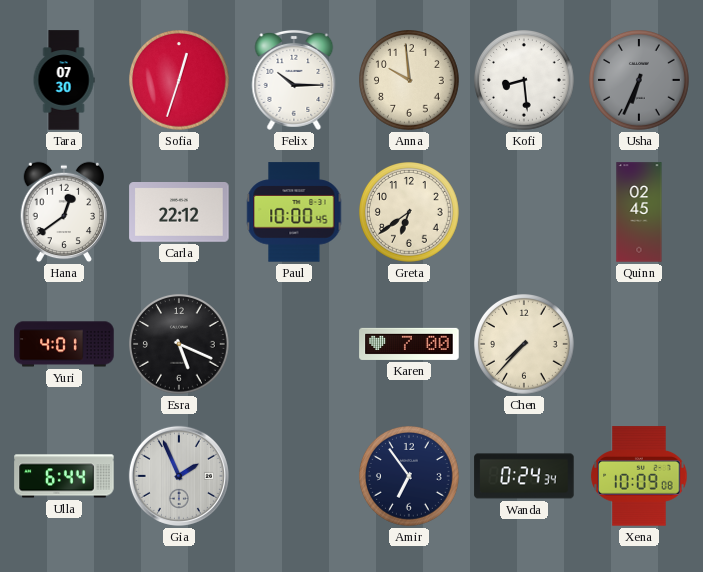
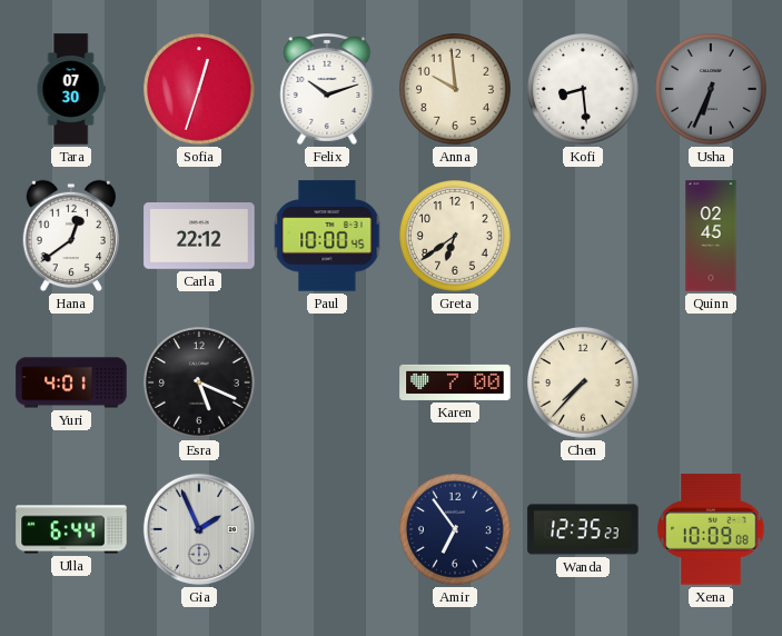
Felix: 10:15 -> 10:12 (327, 89)
Wanda: 0:24 -> 12:35 (583, 529)
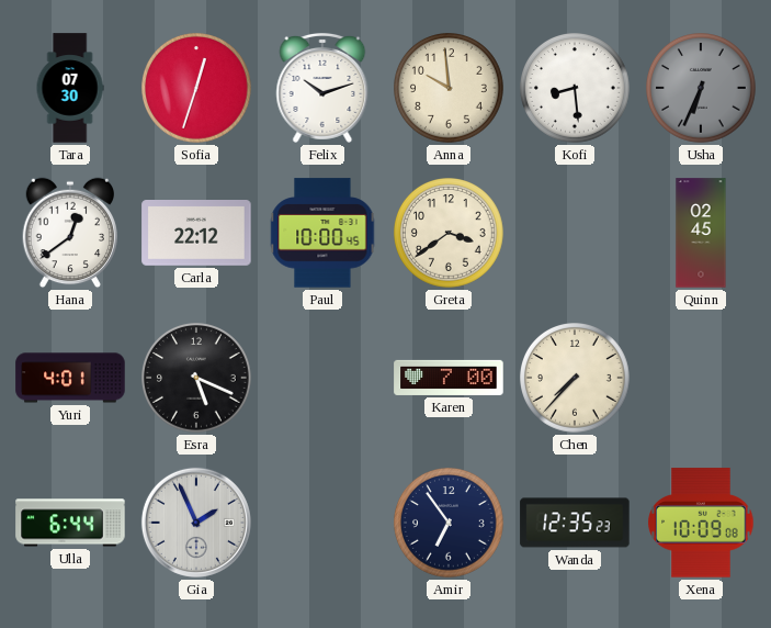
Greta: 6:39 -> 3:39 (450, 234)
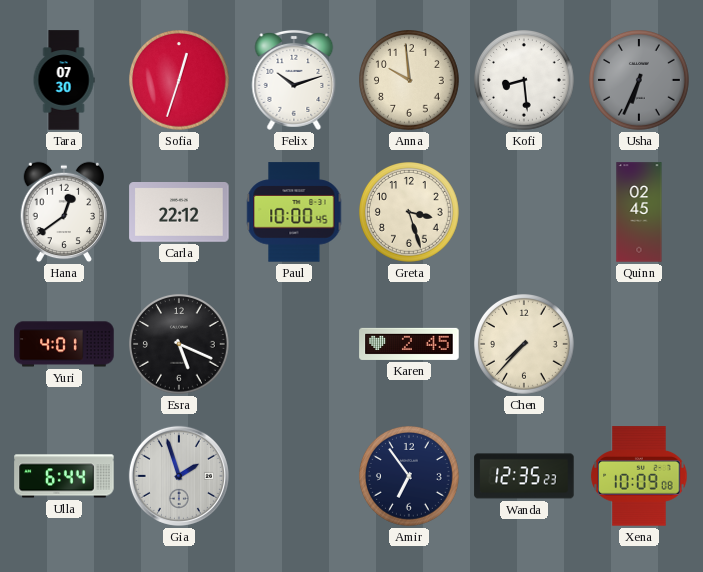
Greta: 3:39 -> 3:27 (410, 213)
Karen: 7:00 -> 2:45 (409, 344)
Gia: 1:56 -> 1:57 (179, 476)
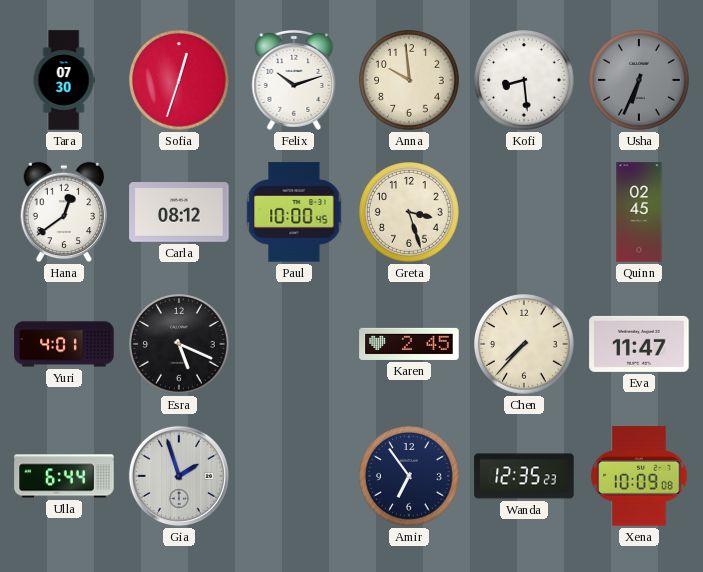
Carla: 22:12 -> 08:12 (179, 213)
Eva: none -> 11:47 (639, 344)
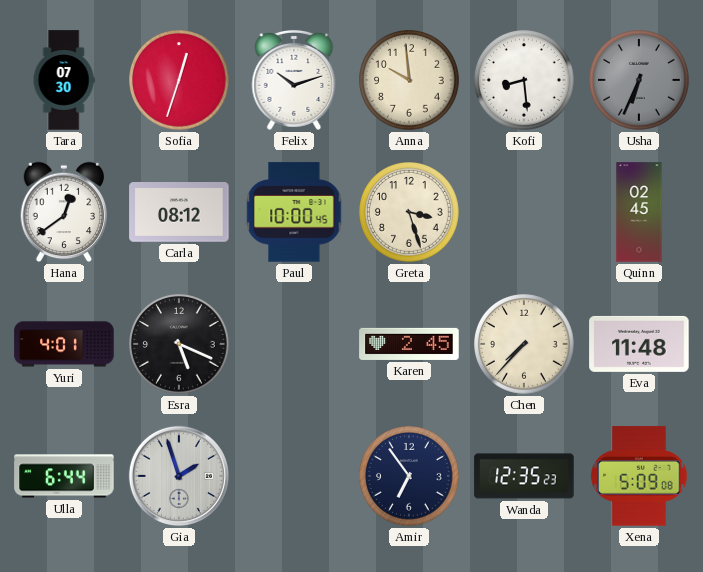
Eva: 11:47 -> 11:48 (639, 344)
Xena: 10:09 -> 5:09 (639, 476)
